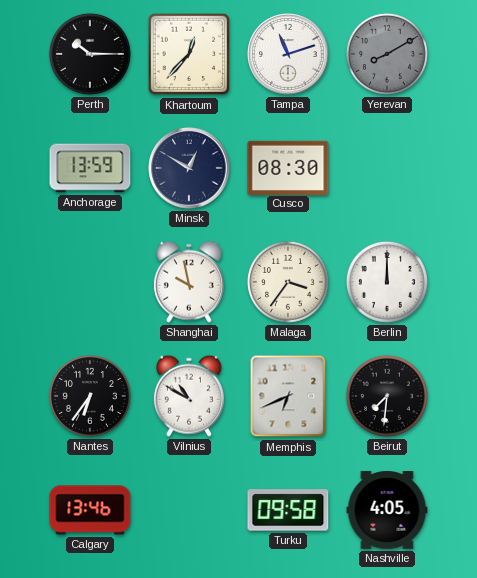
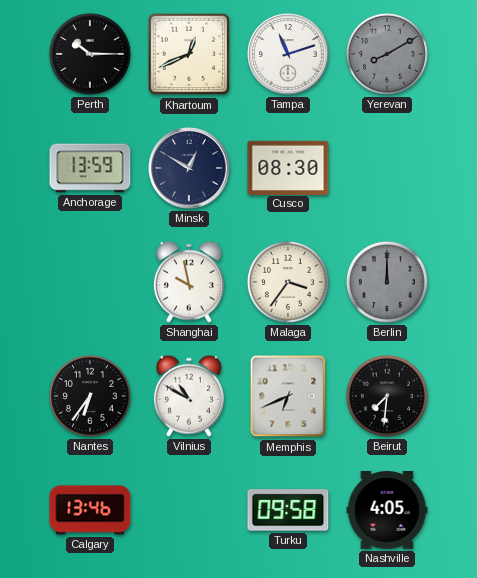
Khartoum: 12:37 -> 12:41 (189, 54)
Berlin dial: white -> grey (387, 282)
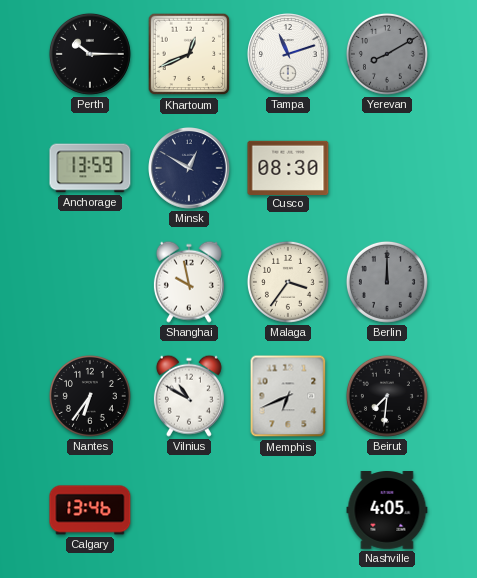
Turku: 09:58 -> none (288, 510)
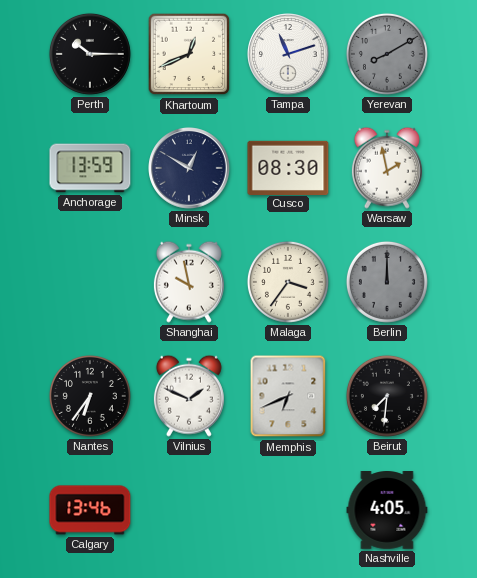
Warsaw: none -> 1:58 (387, 168)
Vilnius: 10:50 -> 1:49 (189, 396)
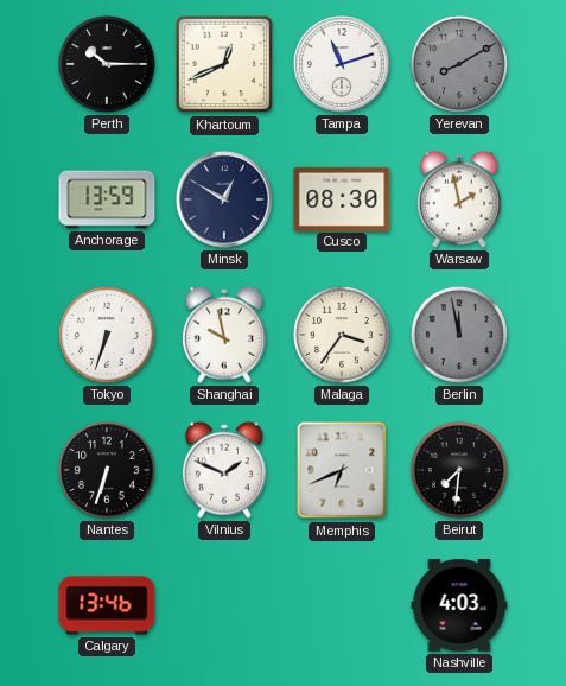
Tokyo: none -> 6:33 (107, 335)
Berlin: 12:00 -> 11:58 (459, 335)
Nantes: 6:36 -> 6:33 (107, 470)
Nashville: 4:05 -> 4:03 (459, 606)
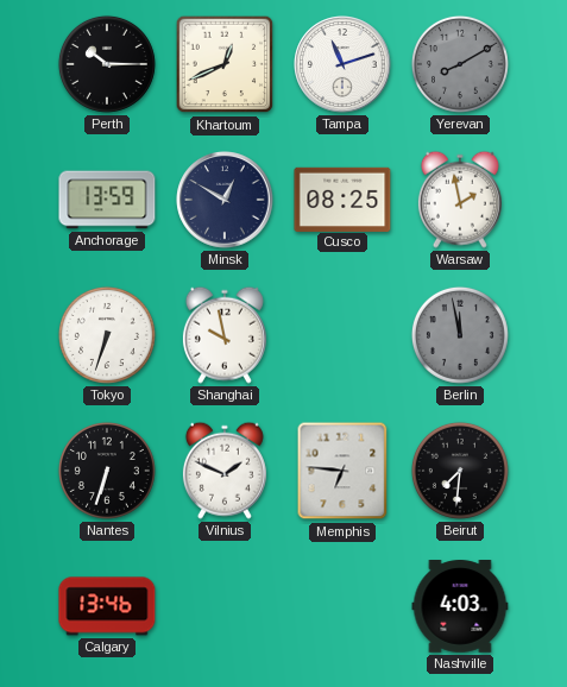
Cusco: 08:30 -> 08:25 (342, 198)
Malaga: 3:36 -> none (342, 335)
Memphis: 6:41 -> 6:46 (342, 471)
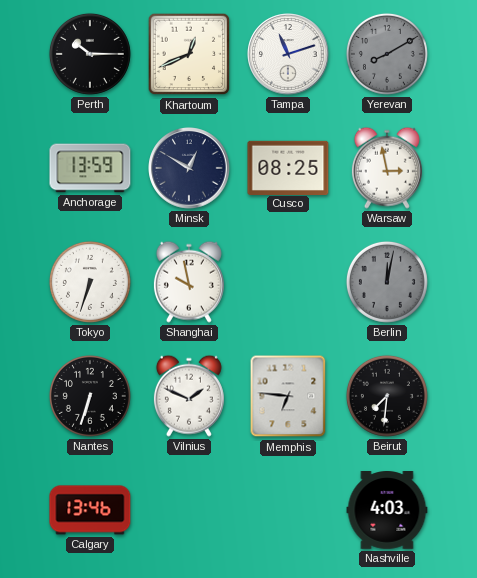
Warsaw: 1:58 -> 2:58 (387, 168)
Berlin: 11:58 -> 12:02 (387, 282)
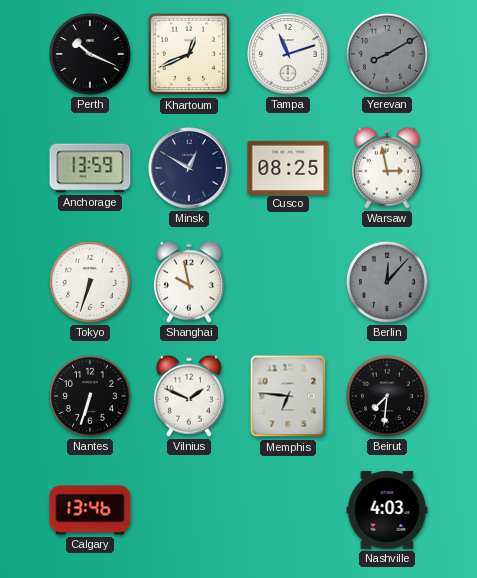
Perth: 10:15 -> 10:19 (90, 54)
Berlin: 12:02 -> 12:07 (387, 282)
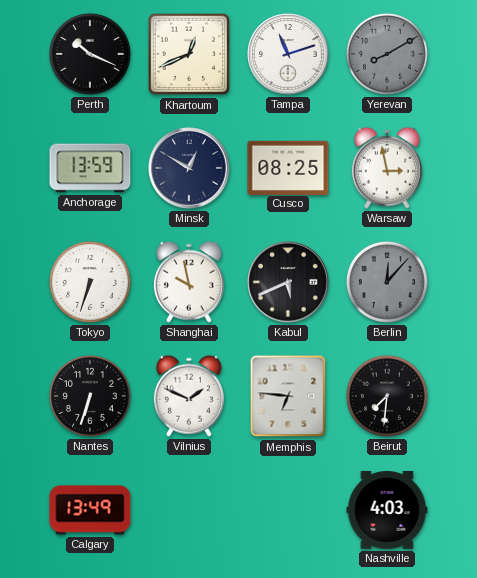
Kabul: none -> 5:41 (288, 282)
Calgary: 13:46 -> 13:49 (90, 510)
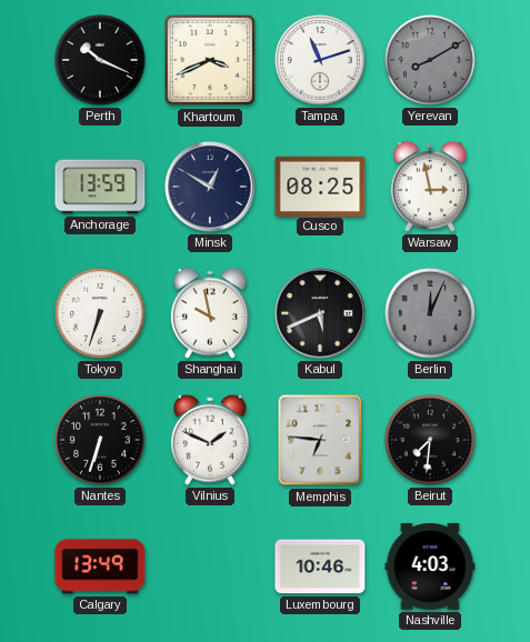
Khartoum: 12:41 -> 3:41 (210, 60)
Berlin: 12:07 -> 12:04 (430, 313)
Luxembourg: none -> 10:46 (320, 566)
